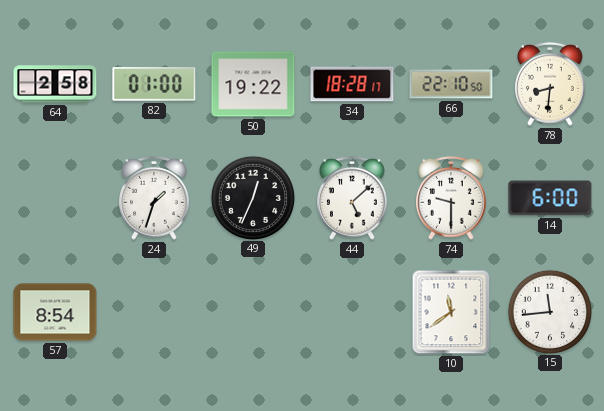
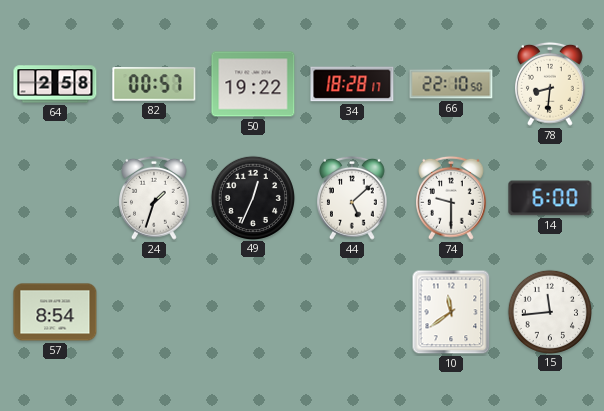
82: 01:00 -> 00:57 (154, 84)
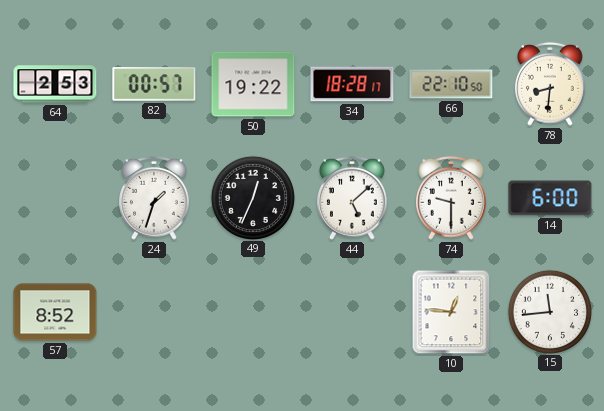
64: 2:58 -> 2:53 (55, 84)
57: 8:54 -> 8:52 (55, 312)
10: 11:39 -> 12:46 (451, 312)
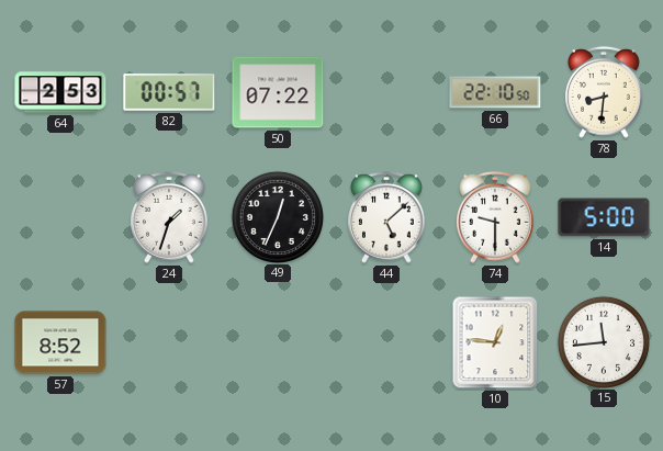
50: 19:22 -> 07:22 (278, 92)
34: 18:28 -> none (352, 84)
14: 6:00 -> 5:00 (604, 217)
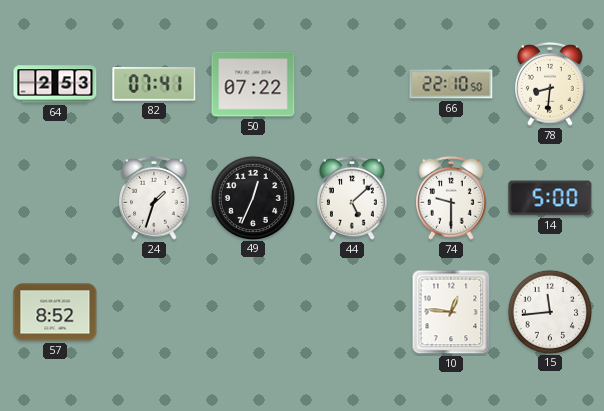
82: 00:57 -> 07:41 (154, 84)
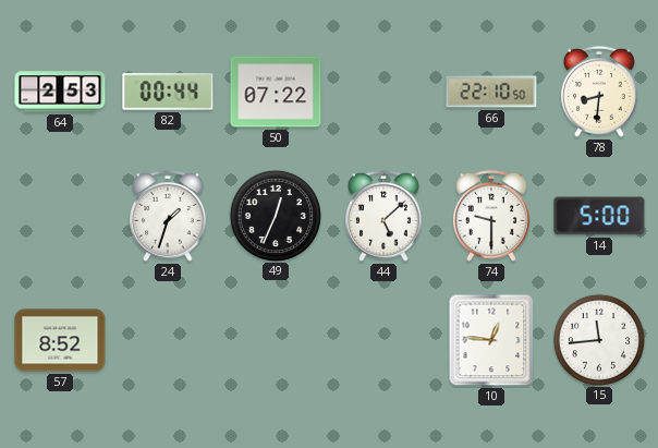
82: 07:41 -> 00:44 (168, 92)
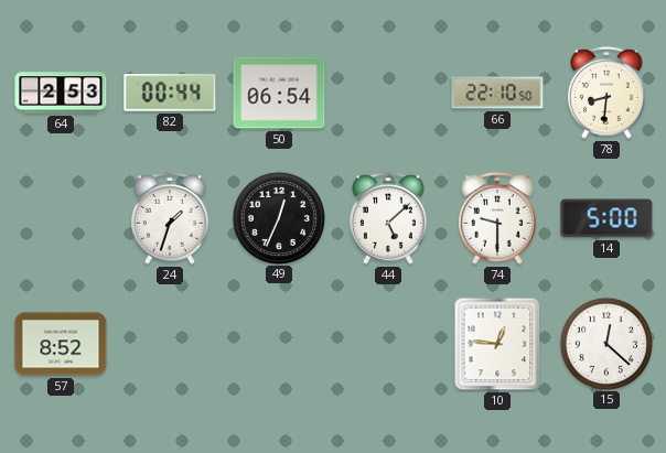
50: 07:22 -> 06:54 (279, 93)
15: 11:44 -> 12:22 (605, 343)
